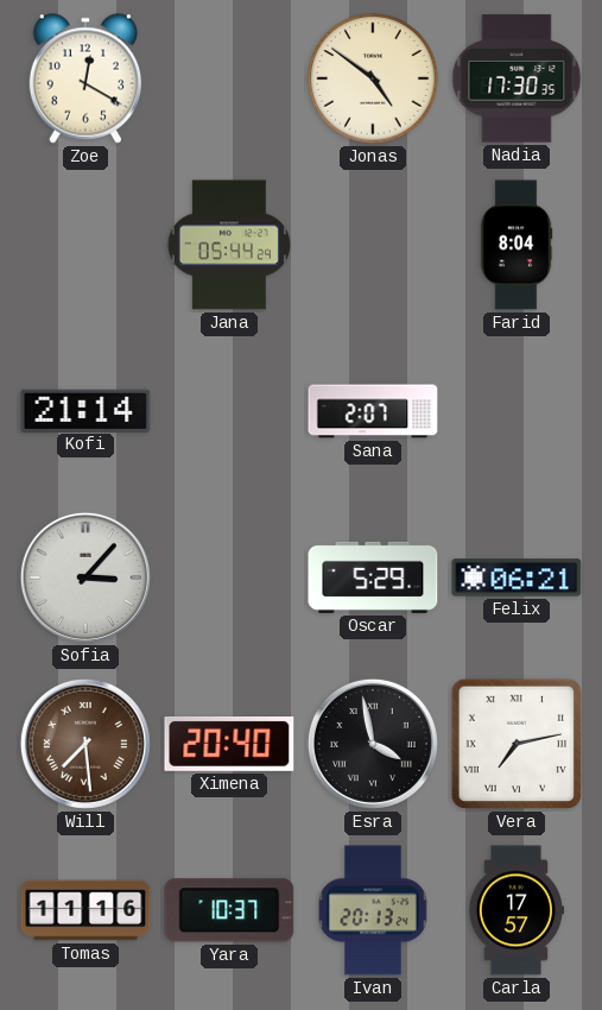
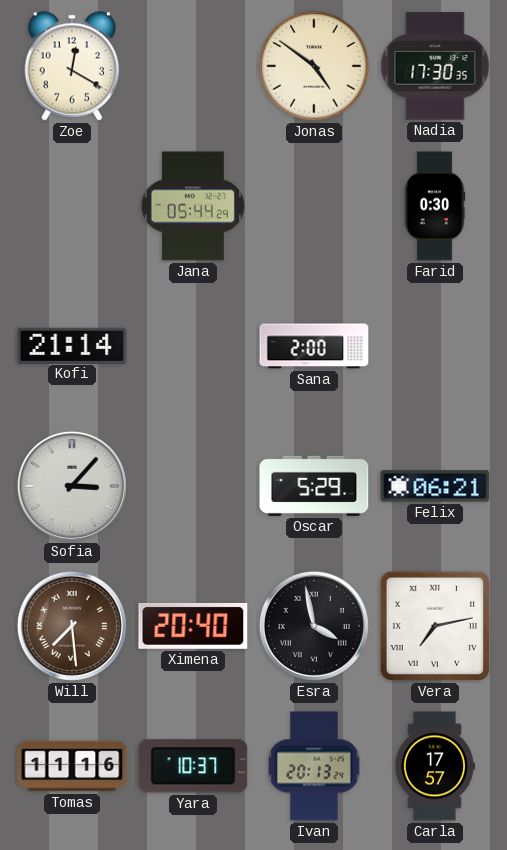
Farid: 8:04 -> 0:30 (435, 206)
Sana: 2:07 -> 2:00 (314, 346)
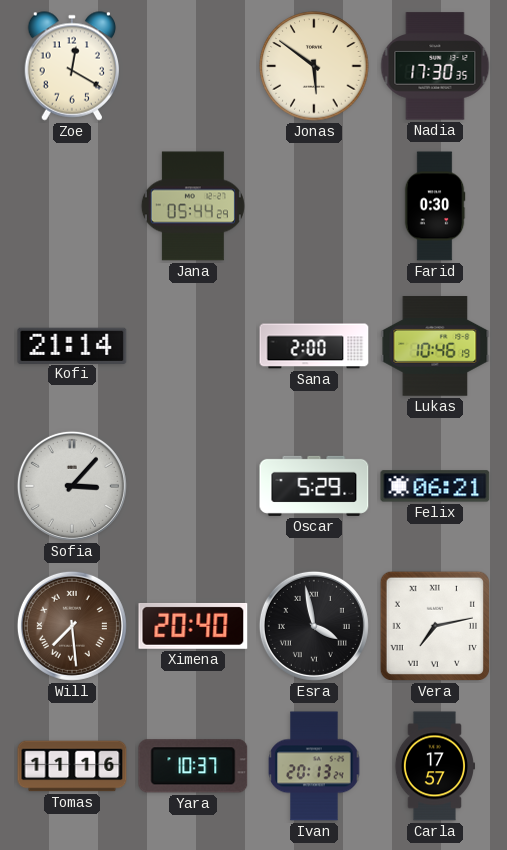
Jonas: 4:51 -> 5:51 (314, 66)
Lukas: none -> 10:46 (435, 346)
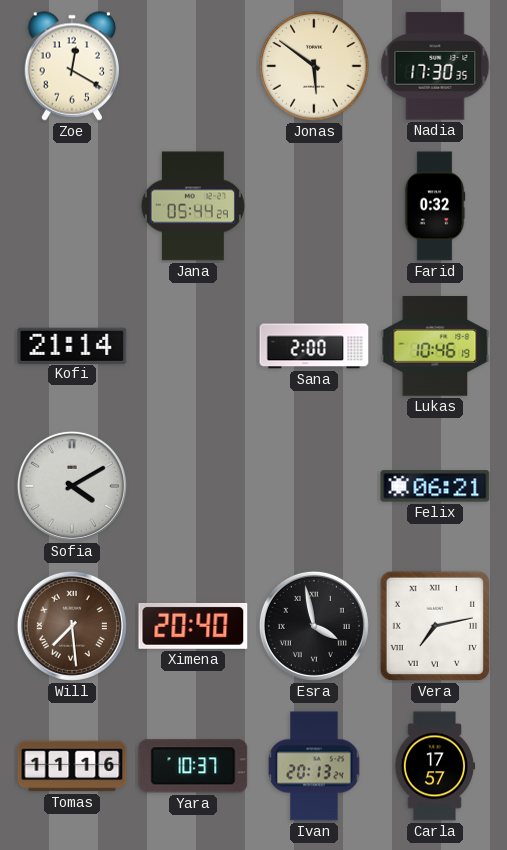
Farid: 0:30 -> 0:32 (435, 206)
Sofia: 3:07 -> 4:10 (72, 486)
Oscar: 5:29 -> none (314, 486)
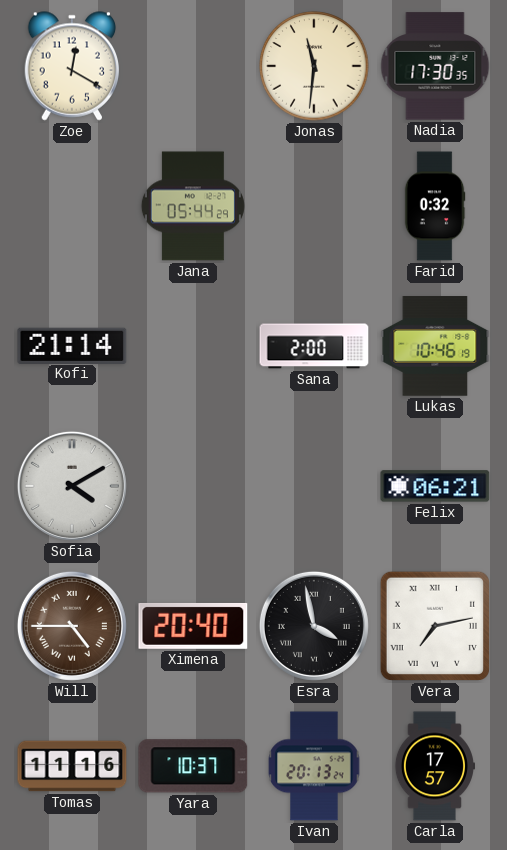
Jonas: 5:51 -> 11:31 (314, 66)
Will: 7:29 -> 4:45 (72, 626)
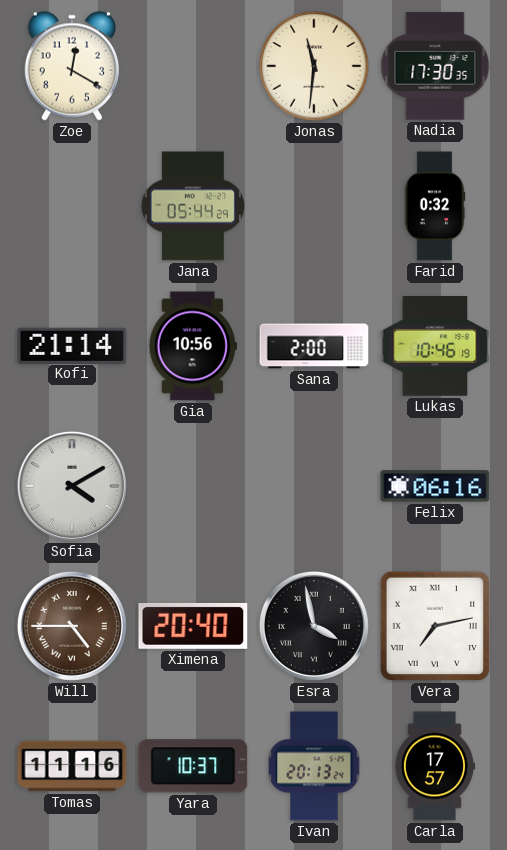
Gia: none -> 10:56 (193, 346)
Felix: 06:21 -> 06:16 (435, 486)
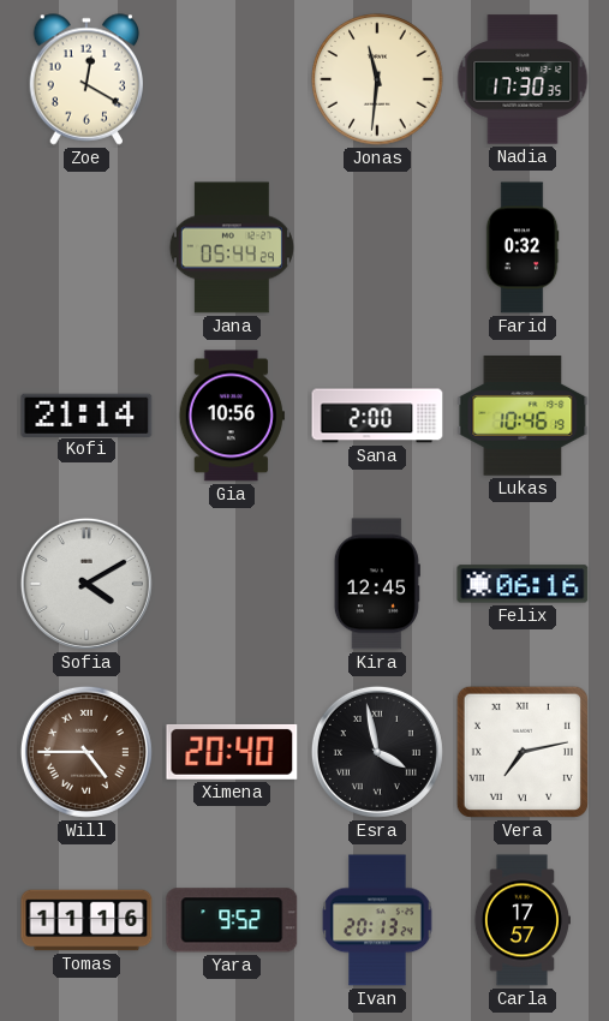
Kira: none -> 12:45 (377, 584)
Yara: 10:37 -> 9:52 (232, 920)
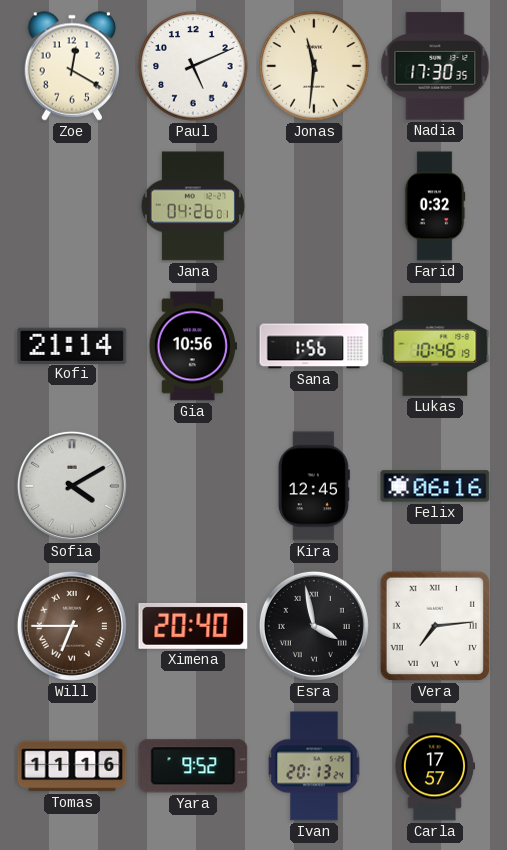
Paul: none -> 5:11 (193, 66)
Jana: 05:44 -> 04:26 (193, 206)
Sana: 2:00 -> 1:56 (314, 346)
Will: 4:45 -> 6:45 (72, 626)
Vera: 7:13 -> 7:14 (435, 626)
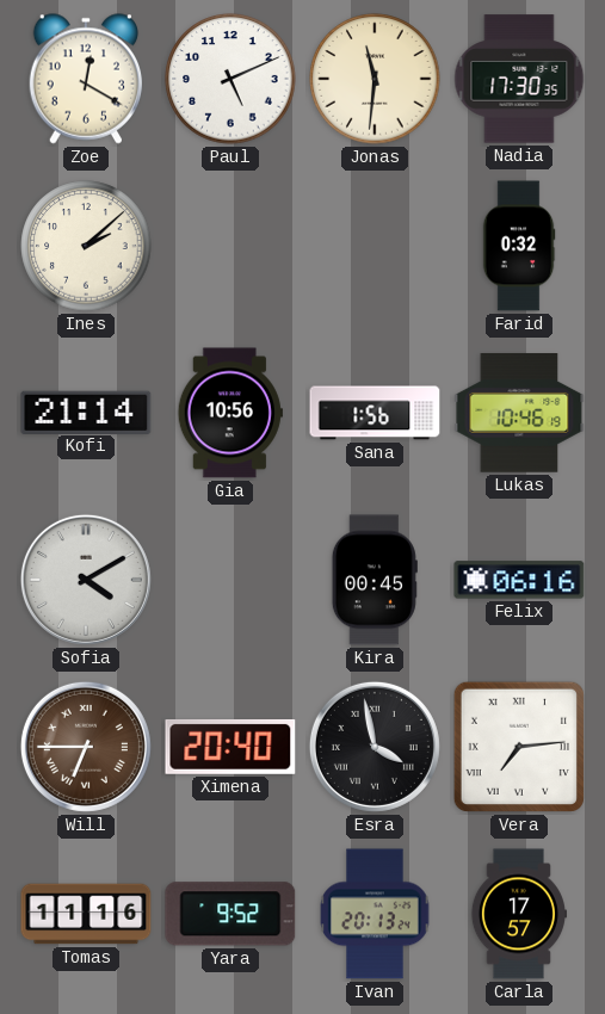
Ines: none -> 2:08 (86, 246)
Jana: 04:26 -> none (193, 206)
Kira: 12:45 -> 00:45 (375, 580)
